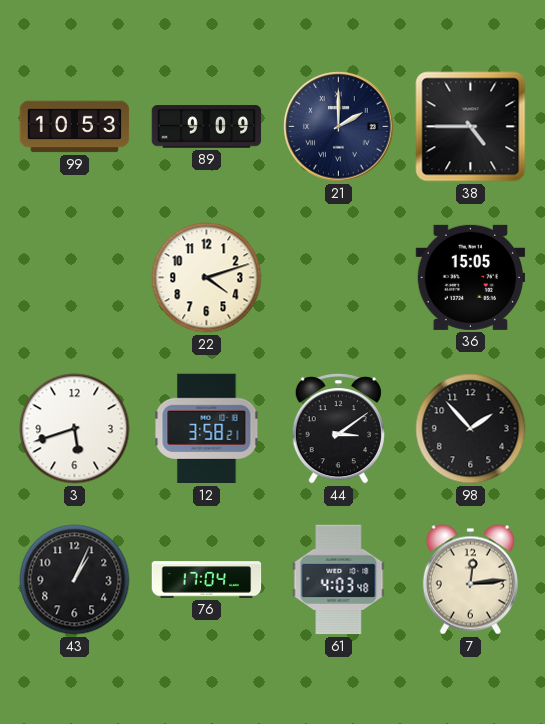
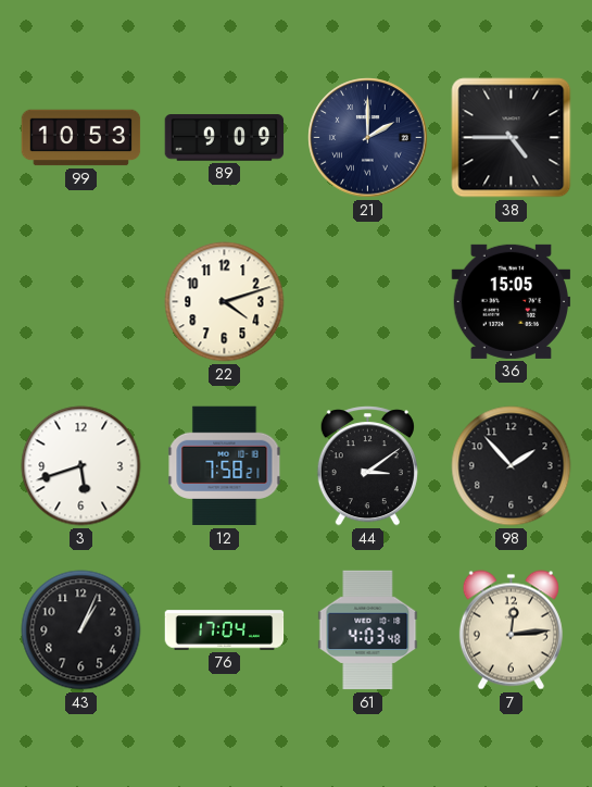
12: 3:58 -> 7:58 (225, 466)
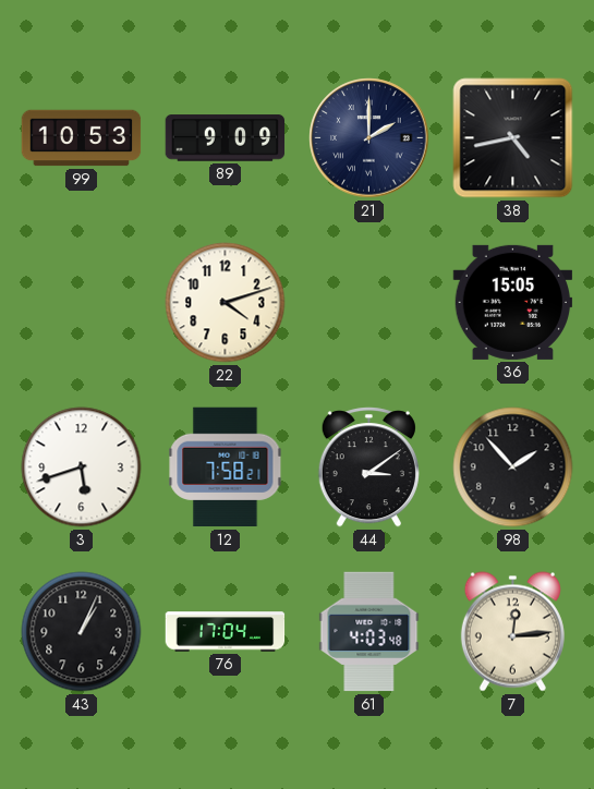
38: 4:45 -> 4:43 (513, 138)
